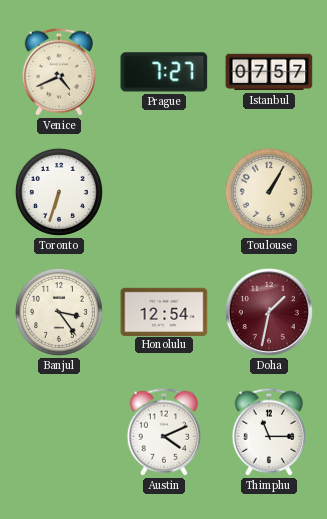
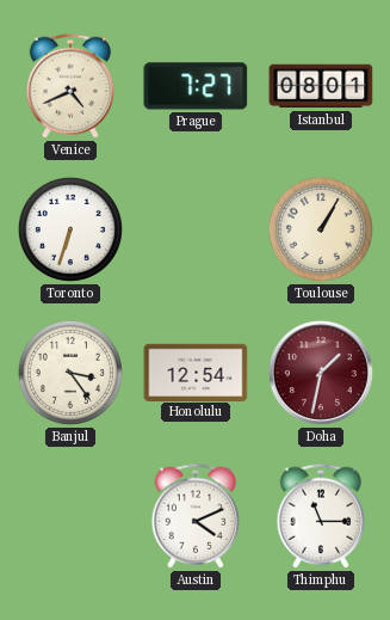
Istanbul: 07:57 -> 08:01 (321, 86)
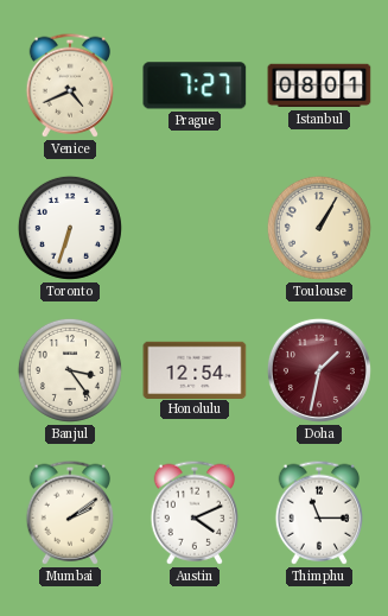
Mumbai: none -> 2:09 (69, 513)
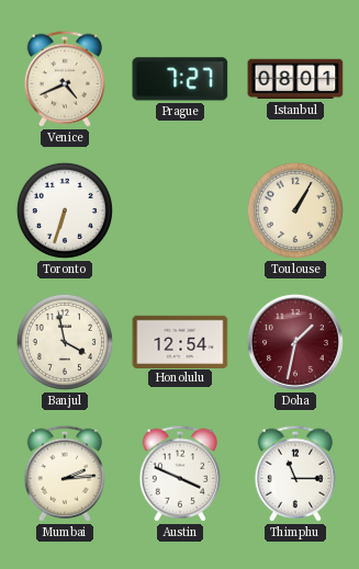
Banjul: 3:24 -> 3:58 (65, 342)
Mumbai: 2:09 -> 2:14 (64, 474)
Austin: 4:11 -> 3:49 (179, 474)
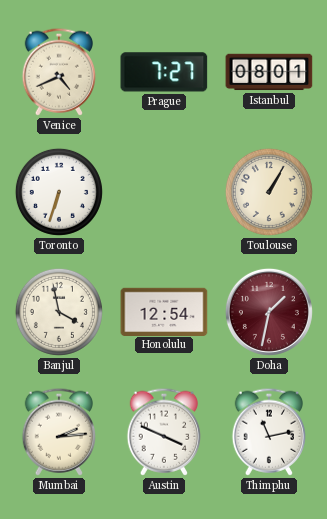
Thimphu: 11:15 -> 11:13 (268, 432)
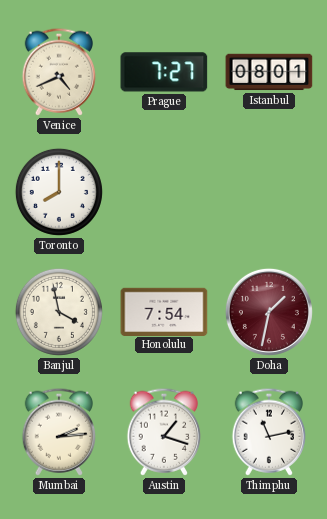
Toronto: 6:33 -> 8:00 (59, 192)
Toulouse: 1:05 -> none (269, 192)
Honolulu: 12:54 -> 7:54 (164, 311)
Austin: 3:49 -> 1:18 (163, 432)
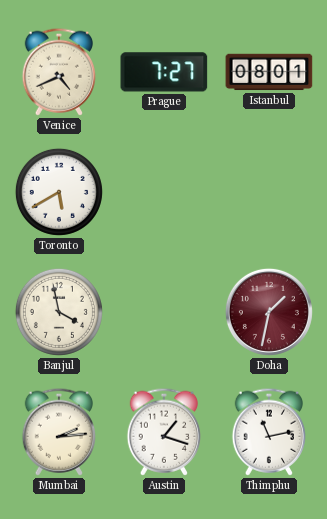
Toronto: 8:00 -> 5:40 (59, 192)
Honolulu: 7:54 -> none (164, 311)
